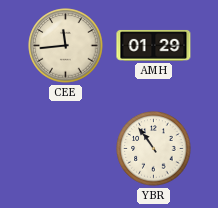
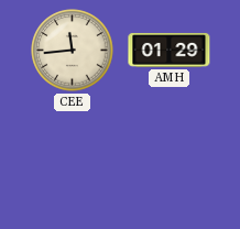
YBR: 10:54 -> none (154, 149)
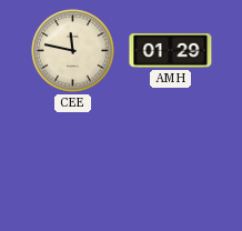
CEE: 11:44 -> 11:47 (73, 51)
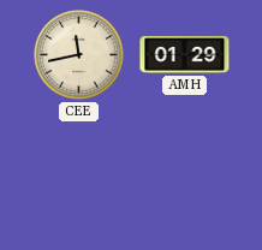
CEE: 11:47 -> 11:43 (79, 55)
